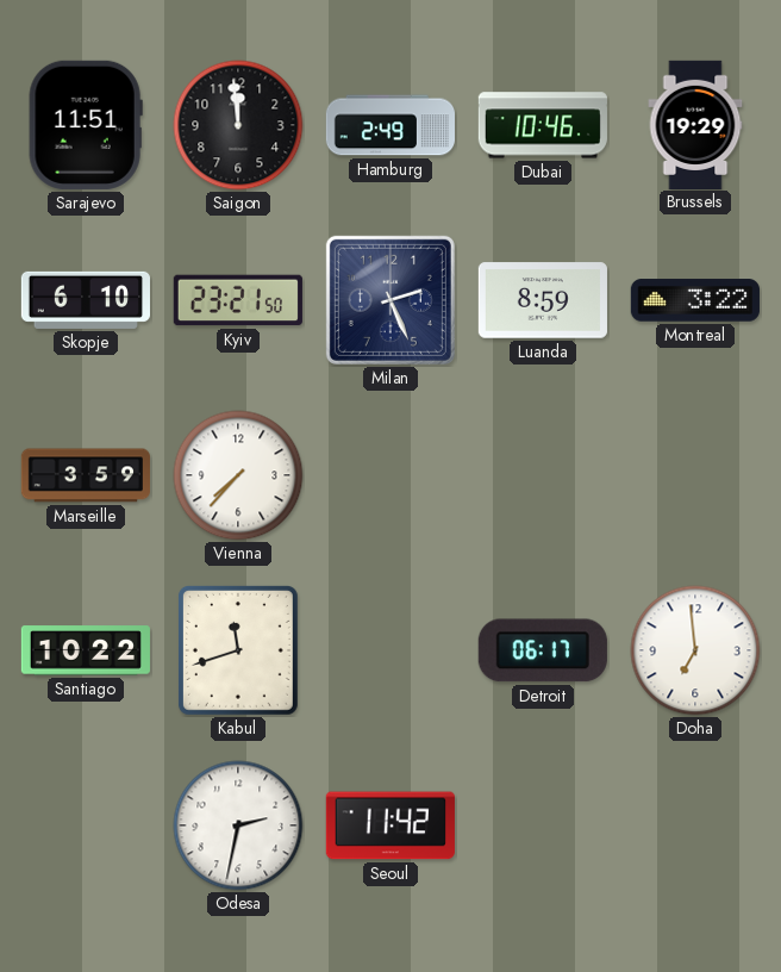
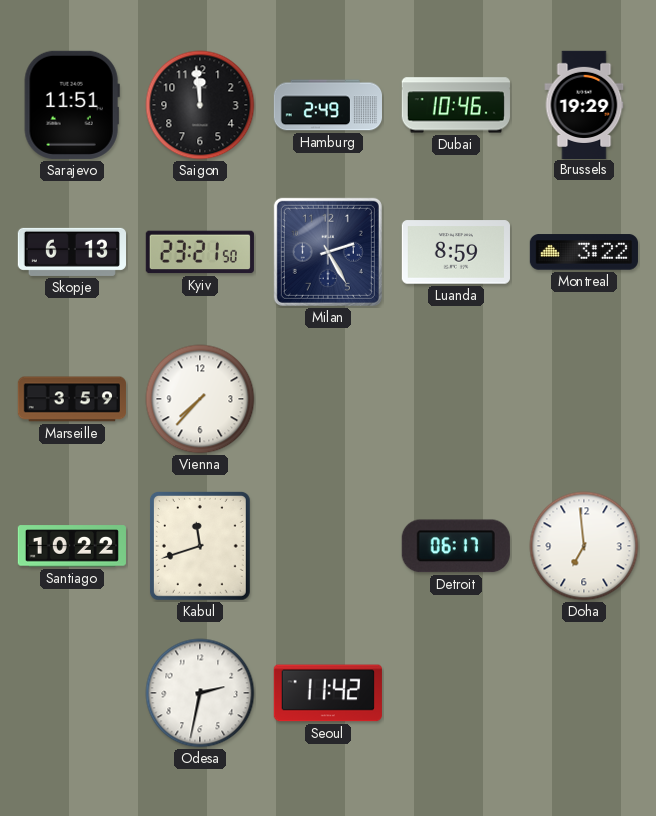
Skopje: 6:10 -> 6:13 (71, 252)
Milan: 2:26 -> 2:25 (328, 252)
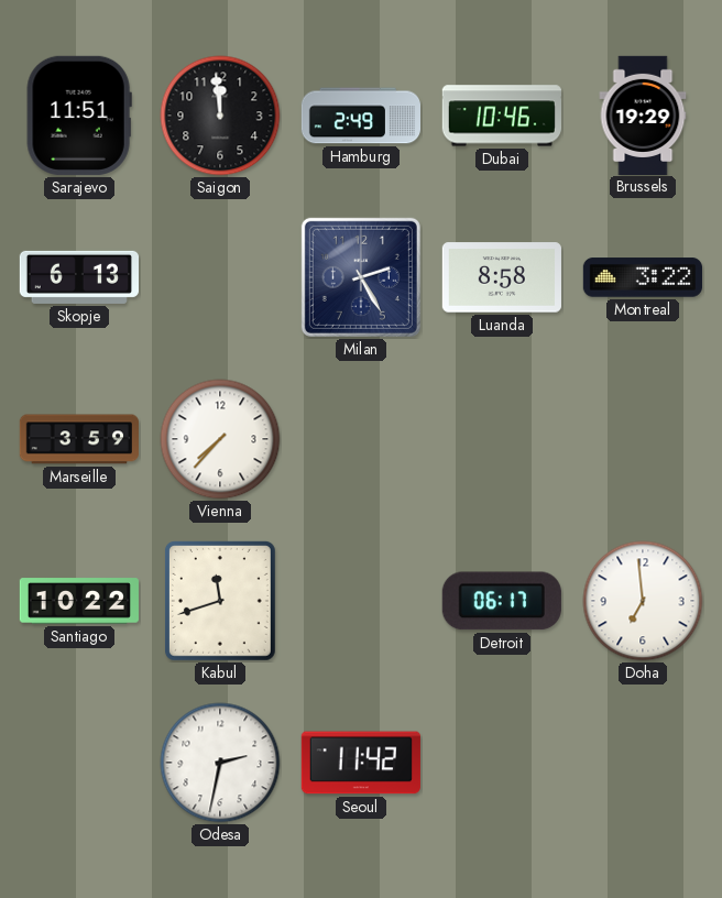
Kyiv: 23:21 -> none (200, 252)
Luanda: 8:59 -> 8:58 (502, 277)
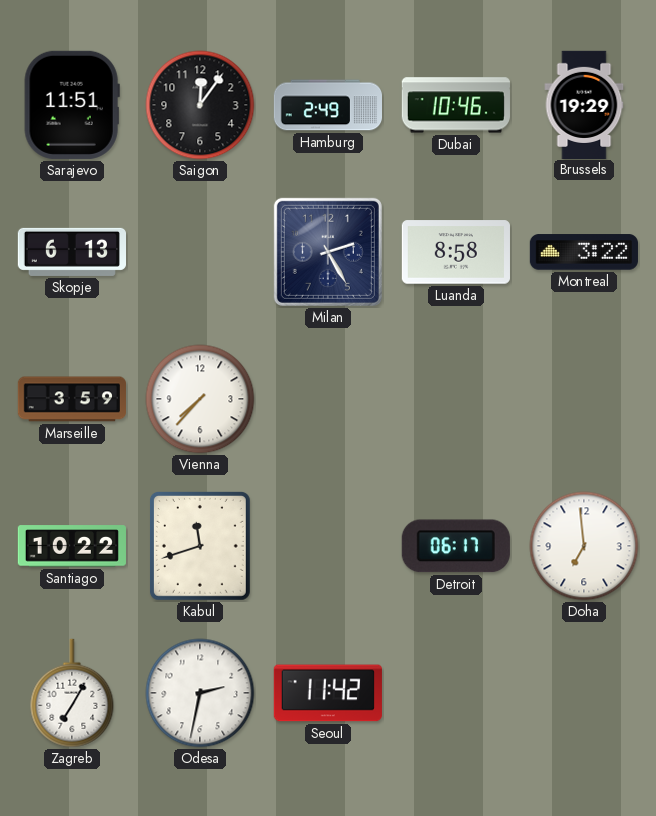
Saigon: 11:59 -> 12:06 (200, 105)
Zagreb: none -> 7:05 (72, 693)
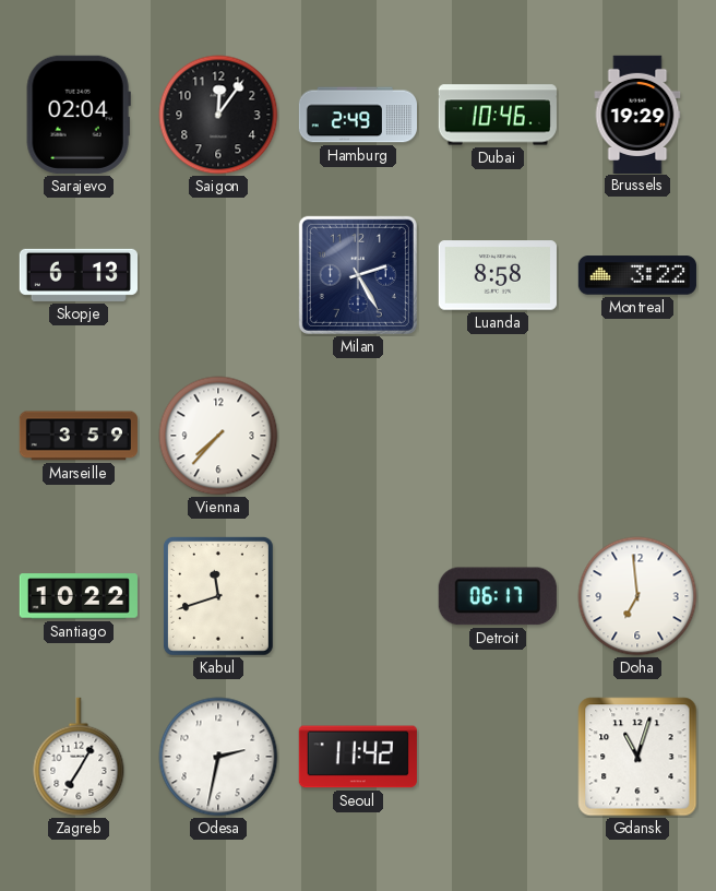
Sarajevo: 11:51 -> 02:04 (79, 115)
Gdansk: none -> 11:03 (637, 757)
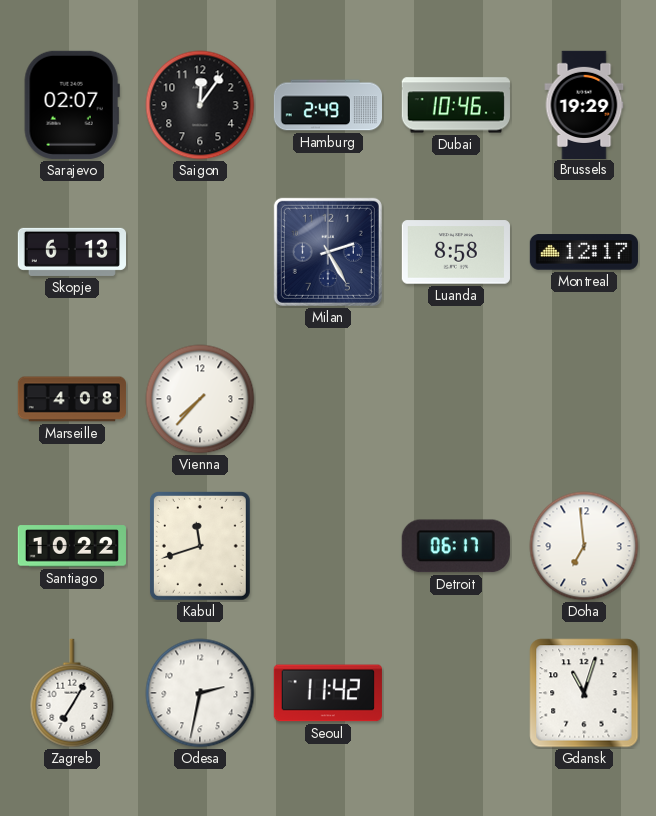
Sarajevo: 02:04 -> 02:07 (72, 105)
Montreal: 3:22 -> 12:17 (584, 252)
Marseille: 3:59 -> 4:08 (72, 399)
